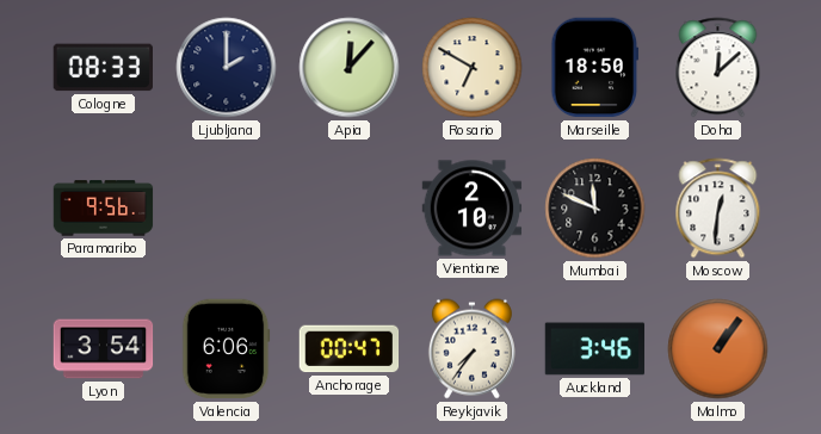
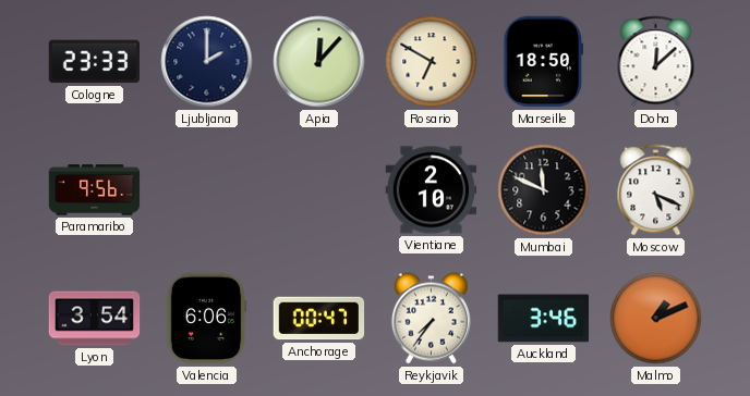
Cologne: 08:33 -> 23:33 (94, 62)
Moscow: 12:31 -> 5:19 (656, 190)
Malmo: 1:06 -> 1:11 (656, 319)
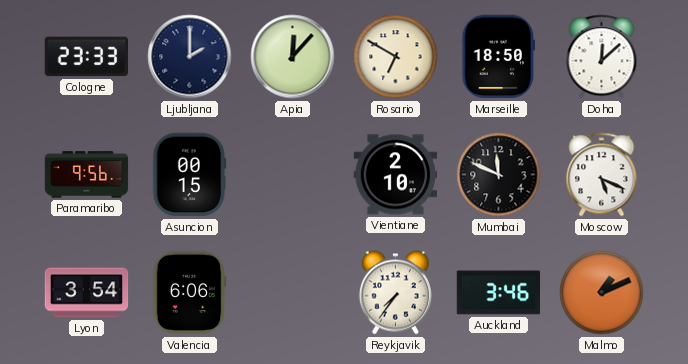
Asuncion: none -> 00:15 (190, 175)
Anchorage: 00:47 -> none (319, 319)
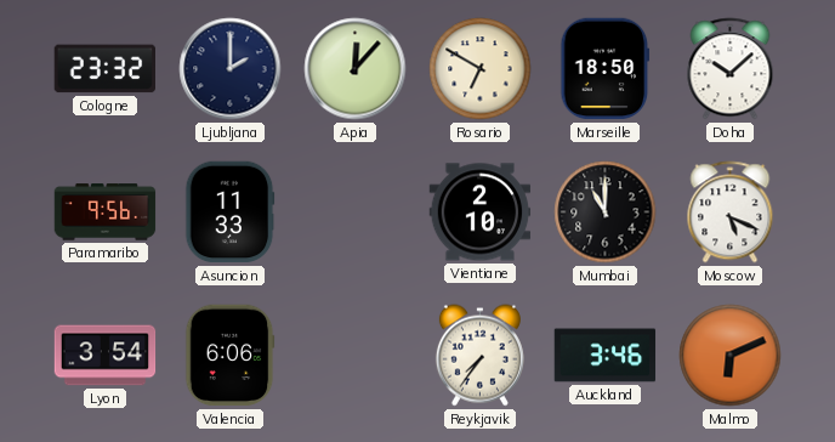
Cologne: 23:33 -> 23:32 (104, 69)
Doha: 12:08 -> 10:08 (731, 69)
Asuncion: 00:15 -> 11:33 (231, 212)
Mumbai: 11:49 -> 11:00 (606, 212)
Malmo: 1:11 -> 6:11 (731, 356)
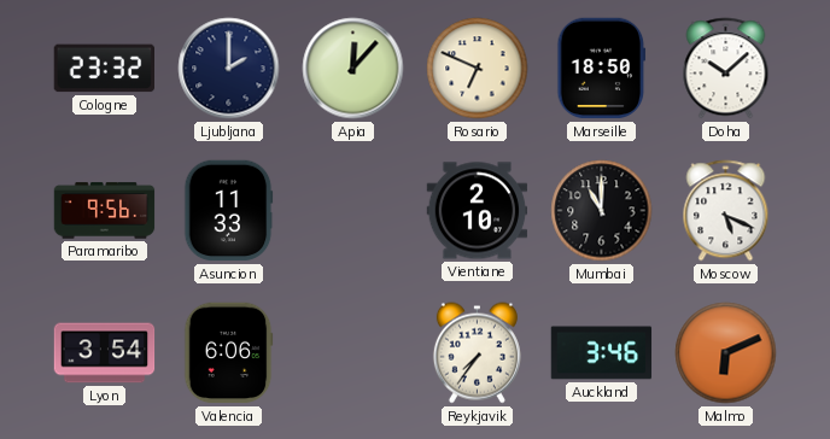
Rosario: 6:50 -> 6:49 (478, 69)
